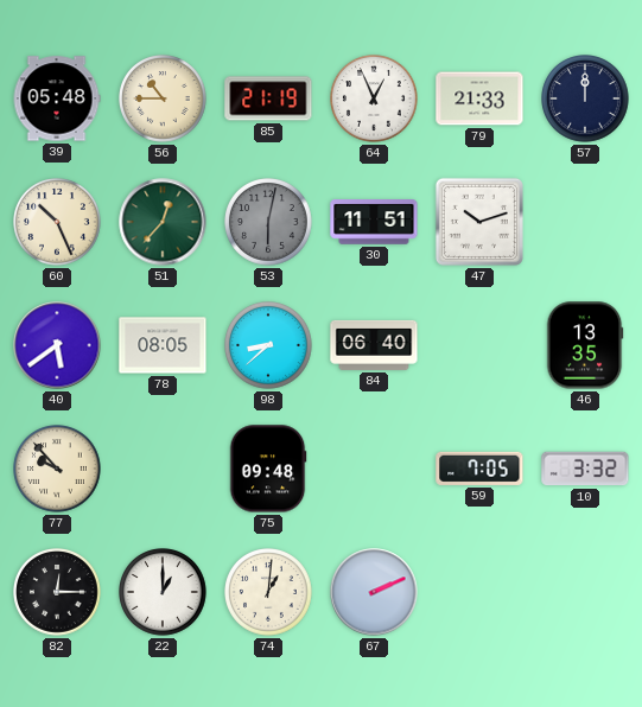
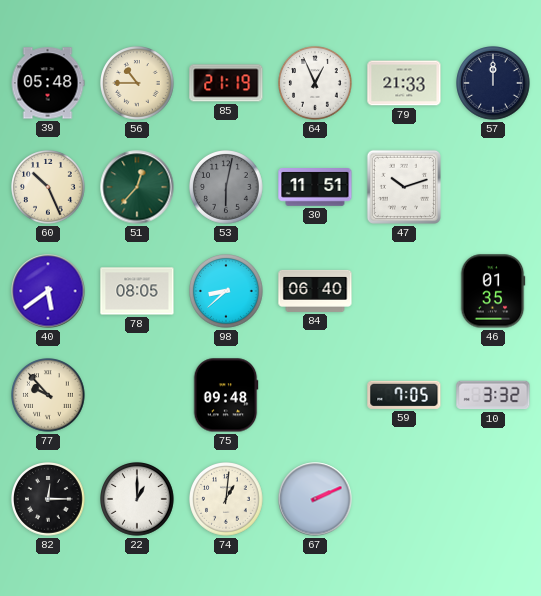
46: 13:35 -> 01:35 (493, 291)
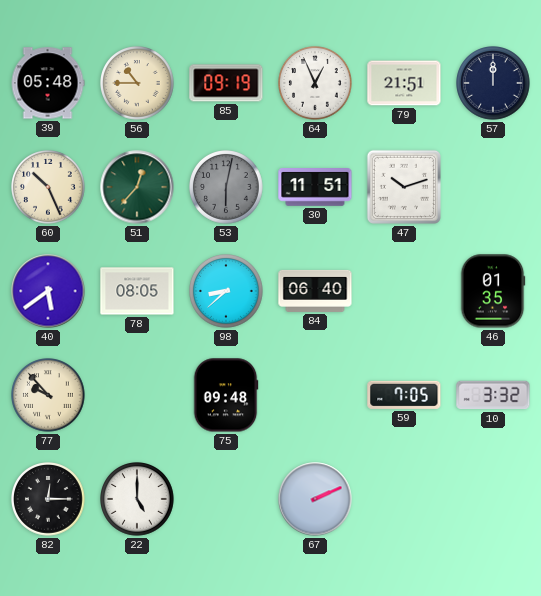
85: 21:19 -> 09:19 (226, 83)
79: 21:33 -> 21:51 (404, 83)
22: 1:00 -> 5:00 (138, 500)
74: 1:01 -> none (227, 500)
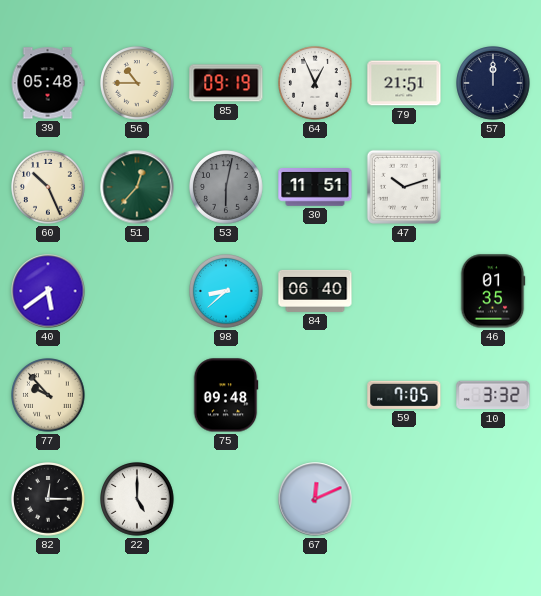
78: 08:05 -> none (137, 291)
67: 2:11 -> 12:11 (315, 499)
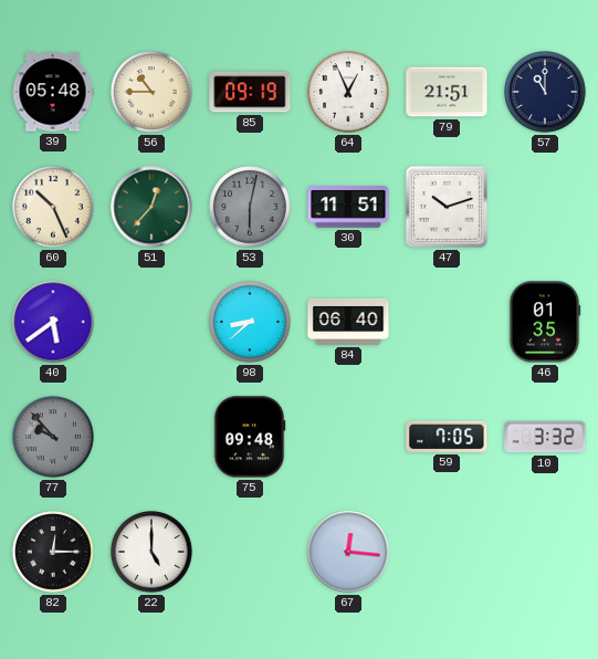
57: 12:00 -> 11:00 (546, 93)
77 dial: cream -> grey (54, 438)
67: 12:11 -> 12:16 (348, 552)
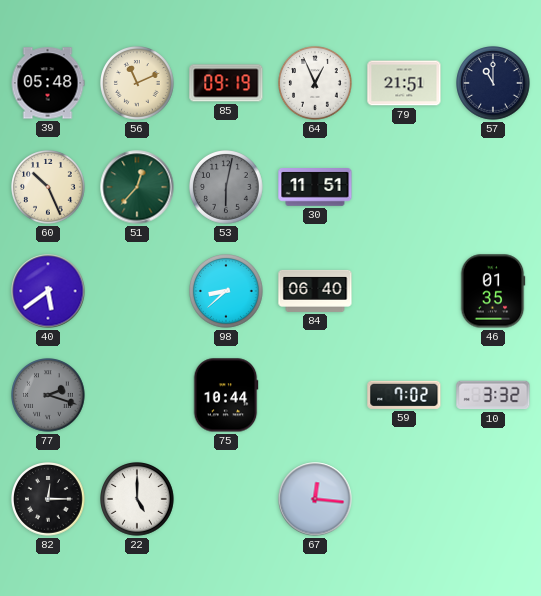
56: 10:45 -> 11:11 (138, 84)
47: 10:12 -> none (447, 207)
77: 9:53 -> 2:18 (49, 396)
75: 09:48 -> 10:44 (226, 395)
59: 7:05 -> 7:02 (404, 395)
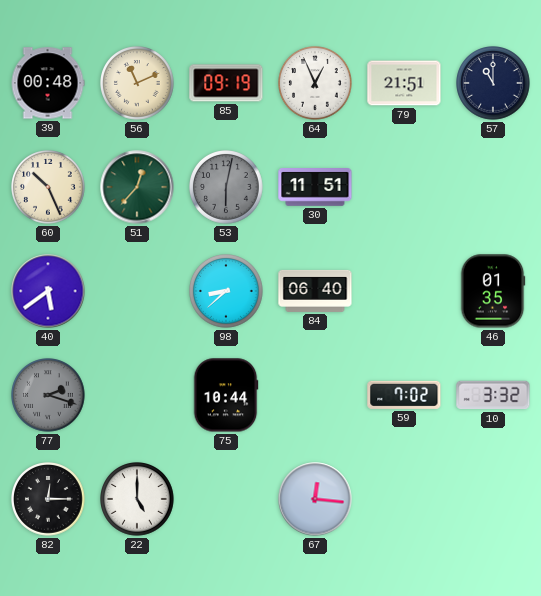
39: 05:48 -> 00:48 (48, 83)
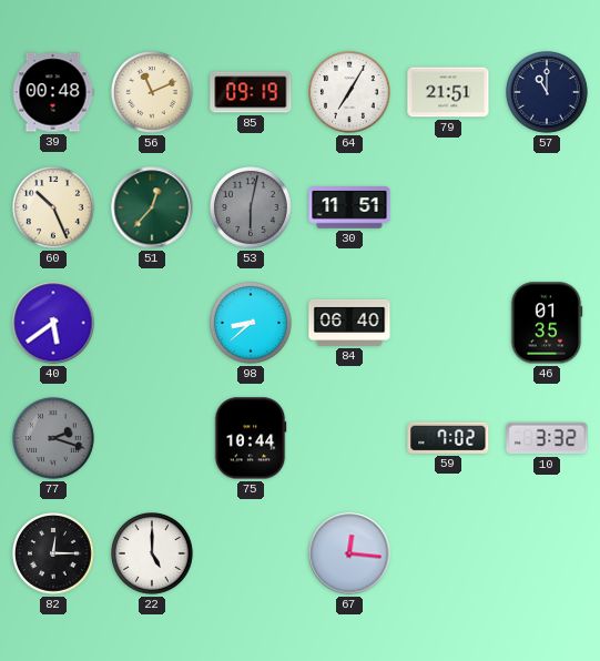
64: 12:56 -> 7:05 (350, 93)
